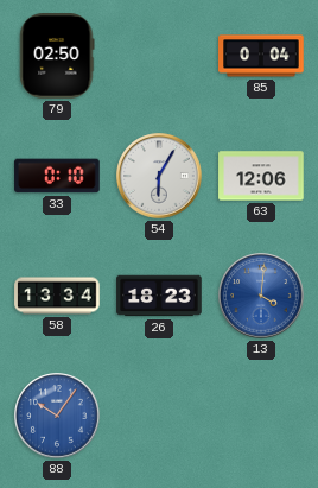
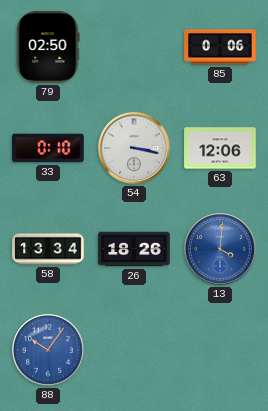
85: 0:04 -> 0:06 (220, 47)
54: 6:05 -> 3:17 (134, 148)
26: 18:23 -> 18:26 (134, 249)
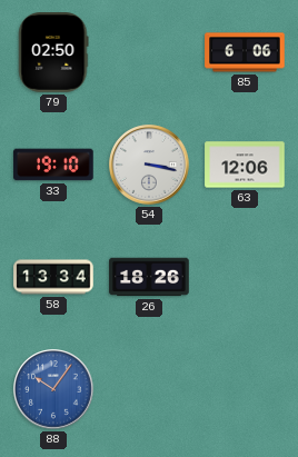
85: 0:06 -> 6:06 (245, 52)
33: 0:10 -> 19:10 (53, 165)
13: 4:01 -> none (220, 249)
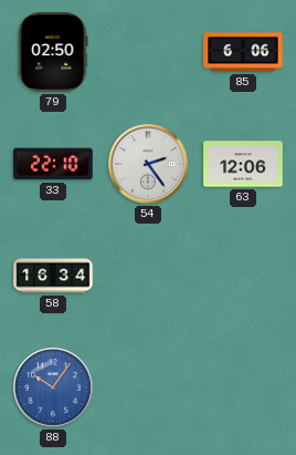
33: 19:10 -> 22:10 (53, 164)
54: 3:17 -> 2:24 (148, 164)
58: 13:34 -> 16:34 (53, 276)
26: 18:26 -> none (149, 277)
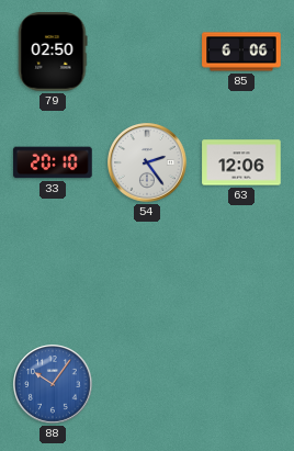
33: 22:10 -> 20:10 (53, 162)
58: 16:34 -> none (53, 276)
